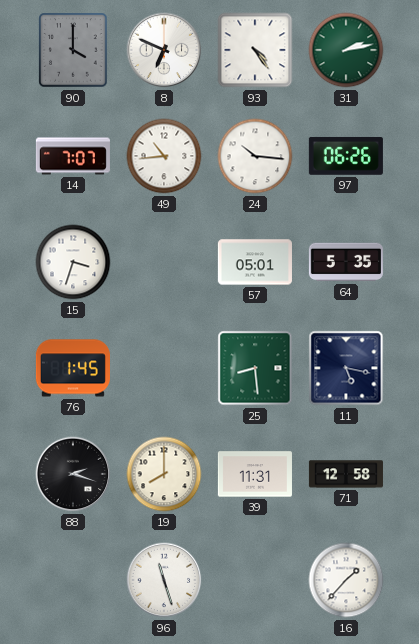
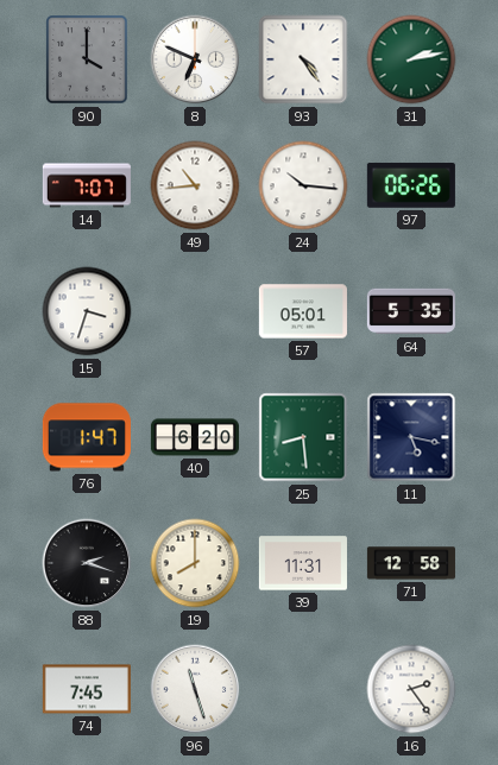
76: 1:45 -> 1:47 (87, 437)
40: none -> 6:20 (195, 437)
74: none -> 7:45 (87, 689)
16: 1:37 -> 2:24 (411, 689)
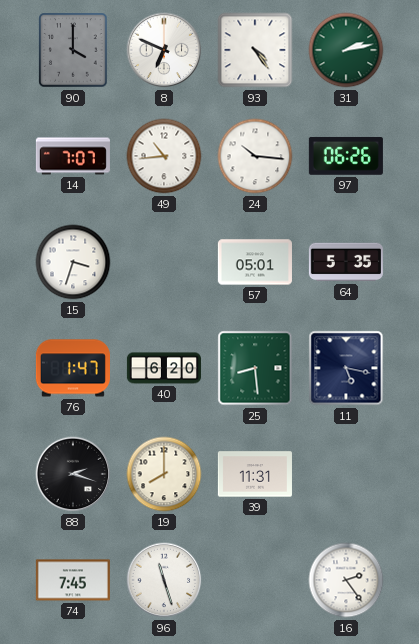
71: 12:58 -> none (411, 563)
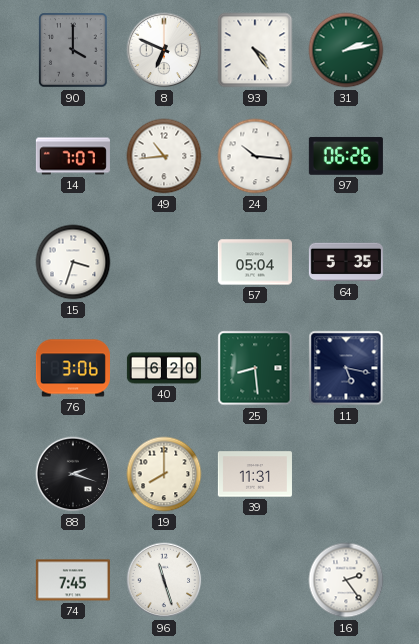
57: 05:01 -> 05:04 (255, 262)
76: 1:47 -> 3:06 (73, 368)
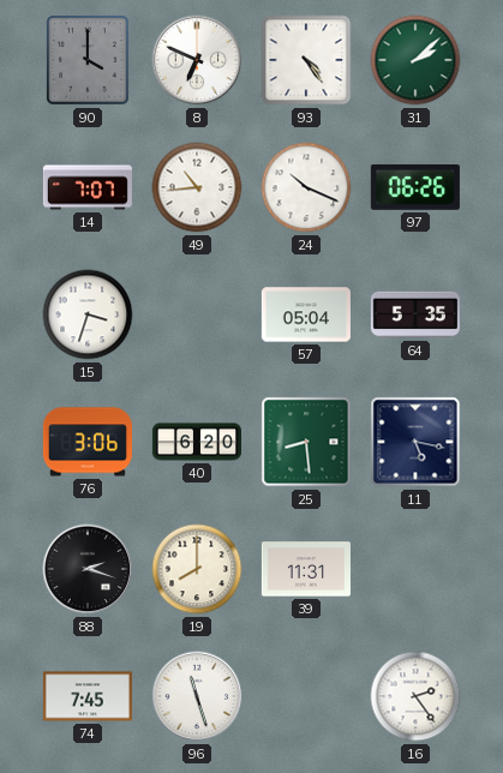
31: 2:13 -> 2:08 (415, 60)
24: 10:16 -> 10:19 (306, 187)
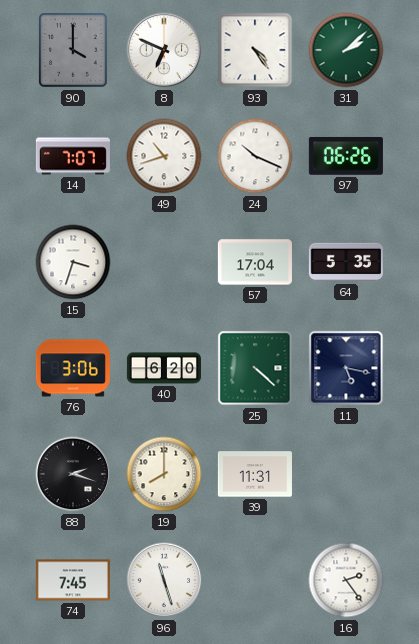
49: 10:44 -> 10:42 (164, 156)
57: 05:04 -> 17:04 (255, 262)
25: 8:29 -> 4:22 (255, 368)
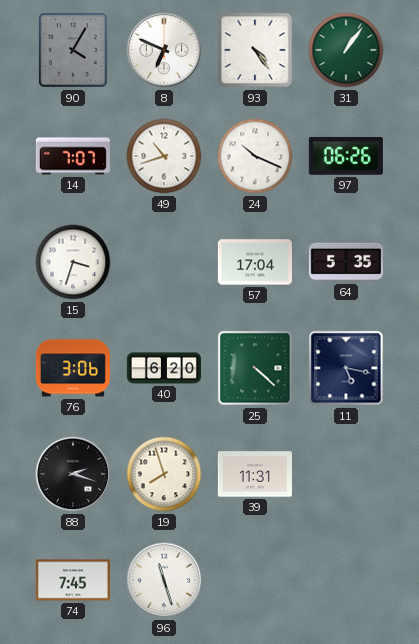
90: 4:00 -> 4:05 (73, 50)
31: 2:08 -> 1:06 (346, 50)
19: 8:00 -> 7:57 (164, 474)
16: 2:24 -> none (346, 580)
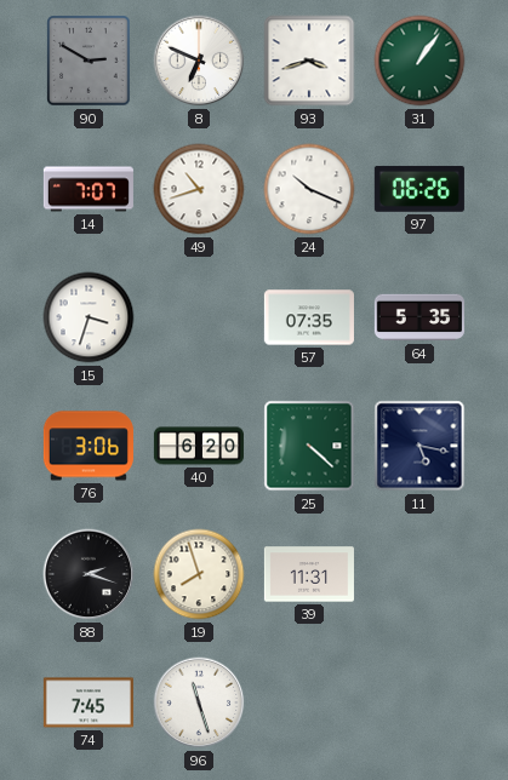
90: 4:05 -> 2:50 (89, 61)
93: 4:24 -> 3:42 (309, 61)
57: 17:04 -> 07:35 (309, 317)
